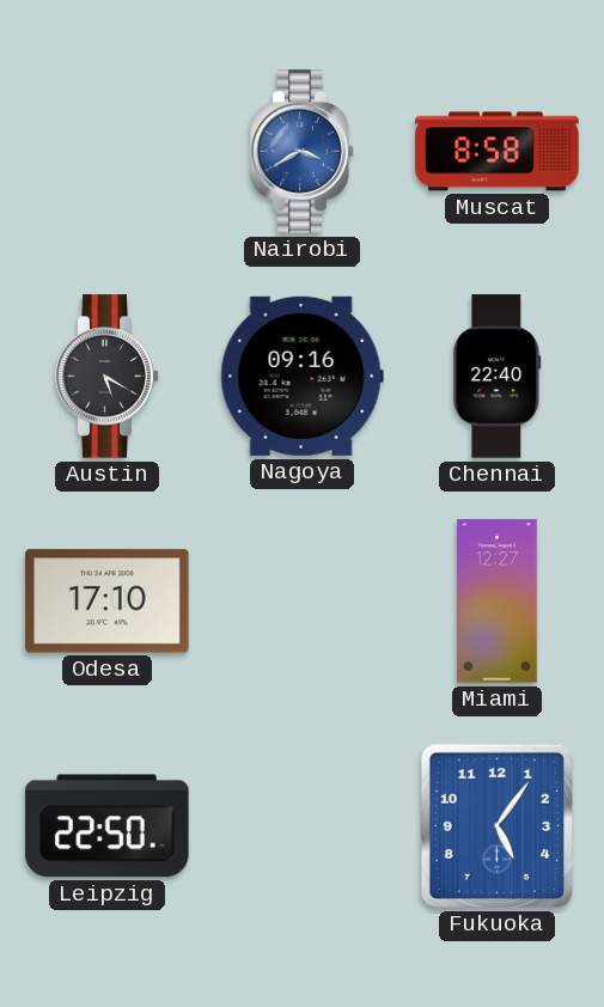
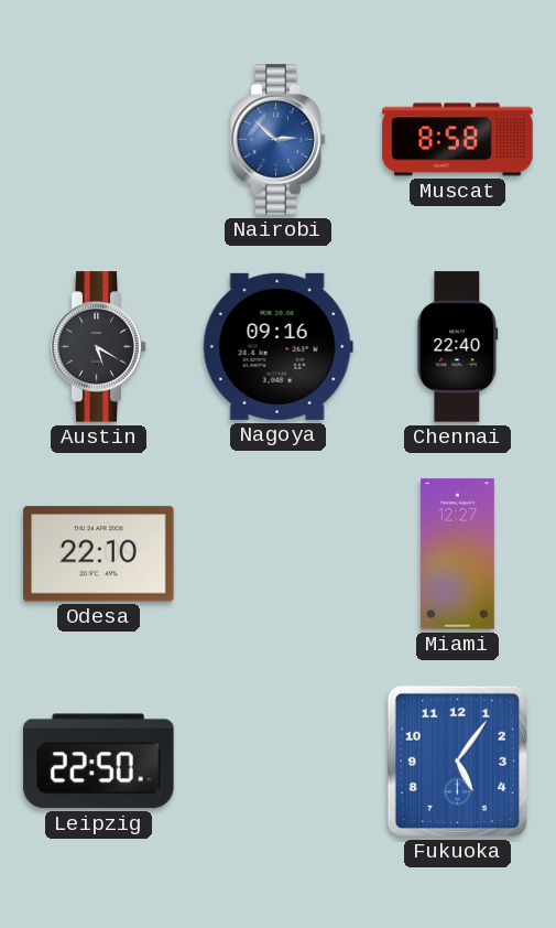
Nairobi: 3:40 -> 2:52 (279, 140)
Odesa: 17:10 -> 22:10 (99, 554)
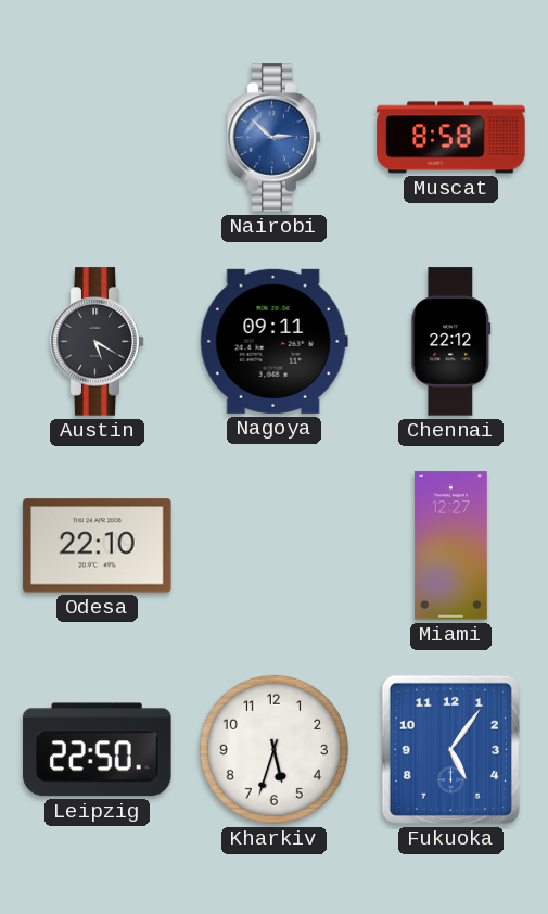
Nagoya: 09:16 -> 09:11 (273, 341)
Chennai: 22:40 -> 22:12 (451, 342)
Kharkiv: none -> 5:33 (273, 749)
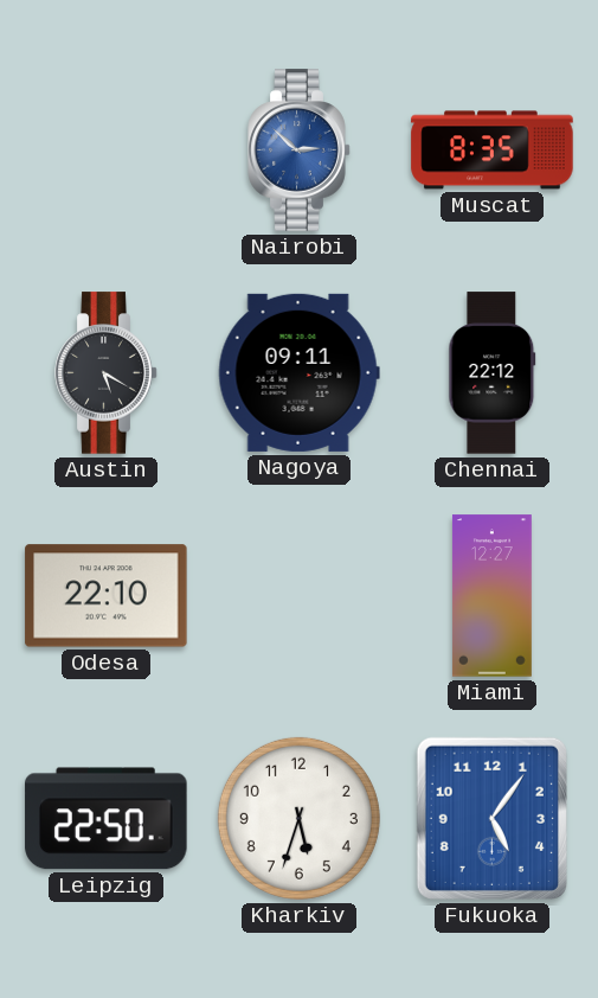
Muscat: 8:58 -> 8:35 (493, 151)
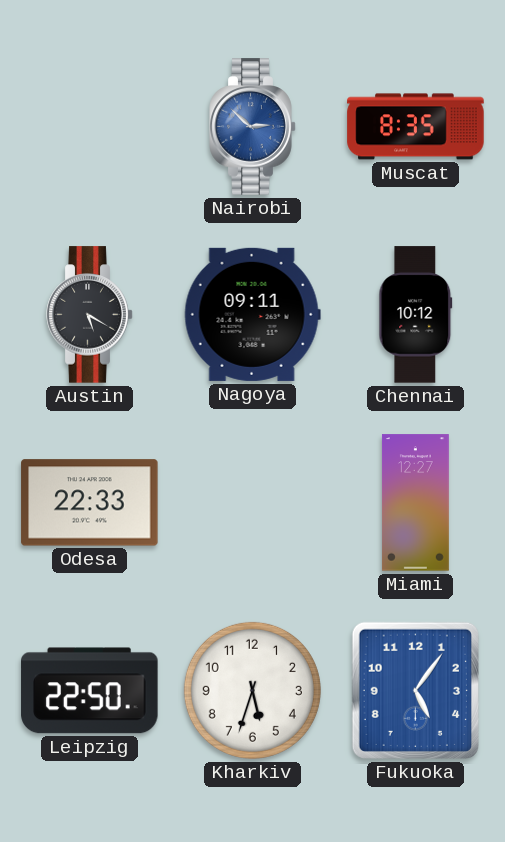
Chennai: 22:12 -> 10:12 (416, 315)
Odesa: 22:10 -> 22:33 (90, 503)
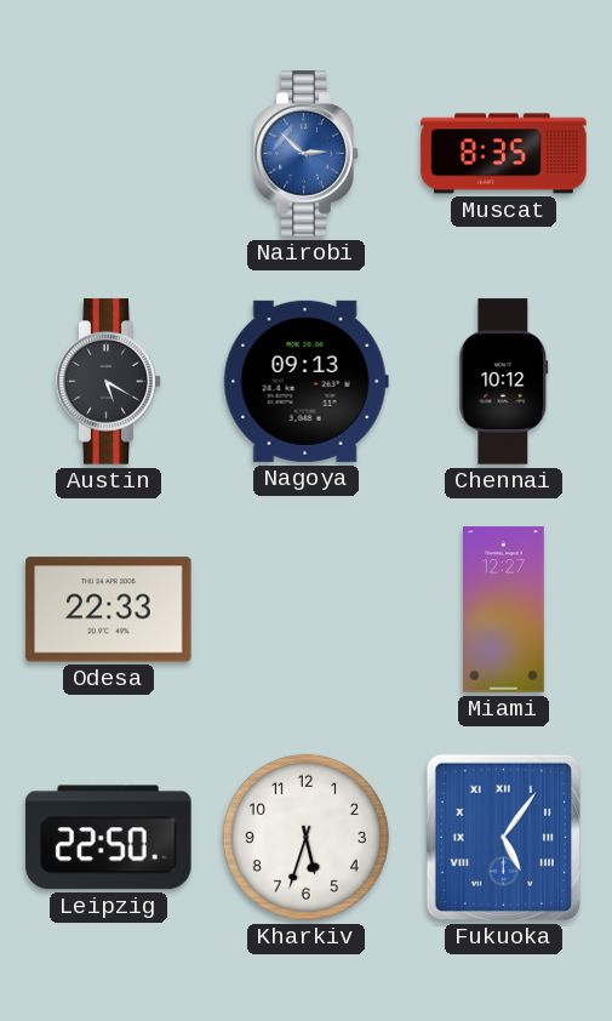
Nagoya: 09:11 -> 09:13 (305, 381)
Fukuoka numerals: Arabic -> Roman (503, 837)
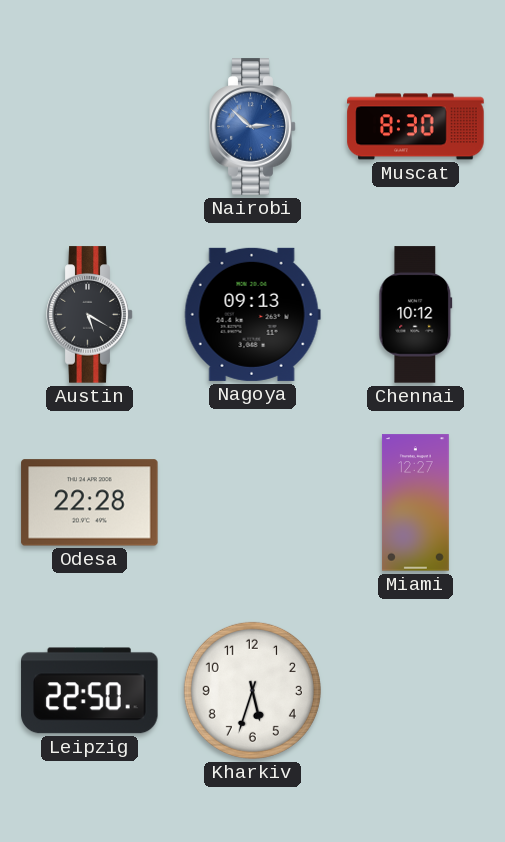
Muscat: 8:35 -> 8:30 (416, 127)
Odesa: 22:33 -> 22:28 (90, 503)
Fukuoka: 5:06 -> none (503, 837)
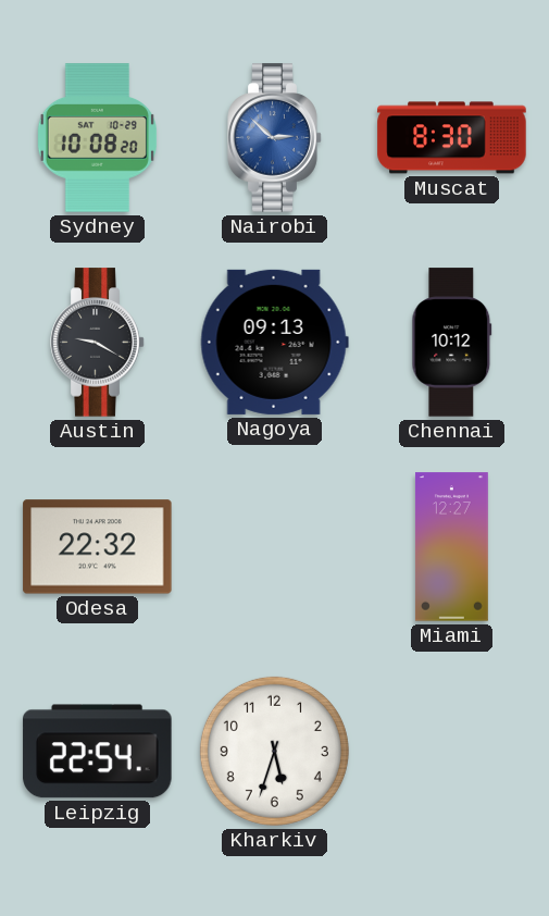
Sydney: none -> 10:08 (97, 138)
Austin: 5:20 -> 9:20 (98, 343)
Odesa: 22:28 -> 22:32 (98, 547)
Leipzig: 22:50 -> 22:54 (98, 752)
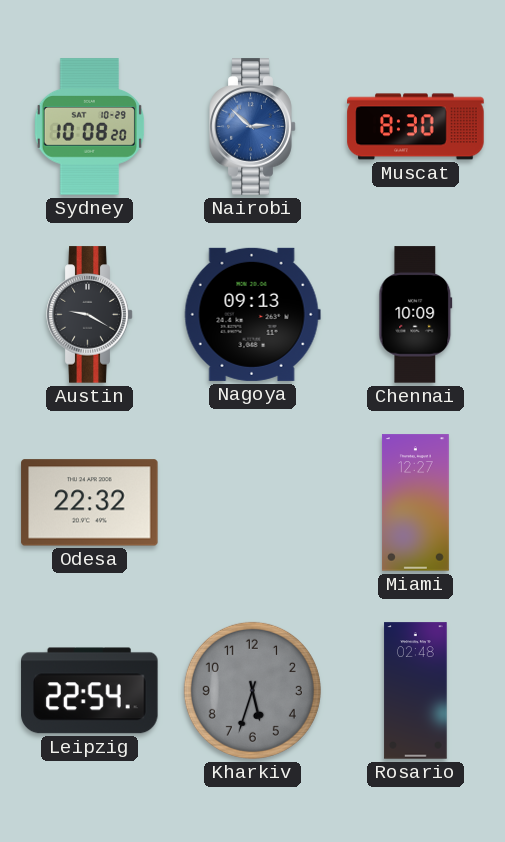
Chennai: 10:12 -> 10:09 (416, 315)
Kharkiv dial: white -> grey (252, 690)
Rosario: none -> 02:48 (416, 691)
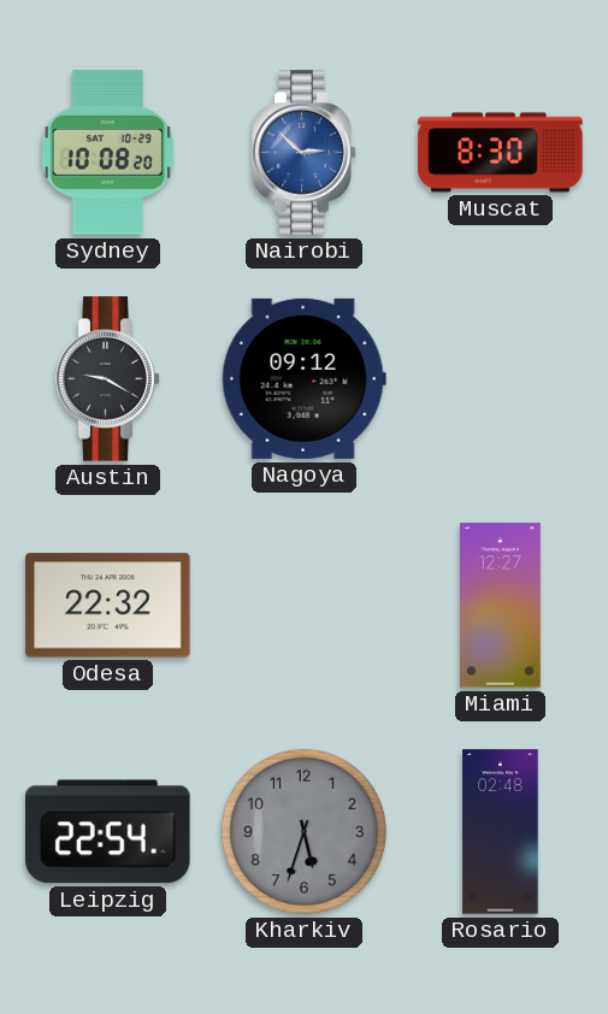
Nagoya: 09:13 -> 09:12 (303, 378)
Chennai: 10:09 -> none (416, 315)
